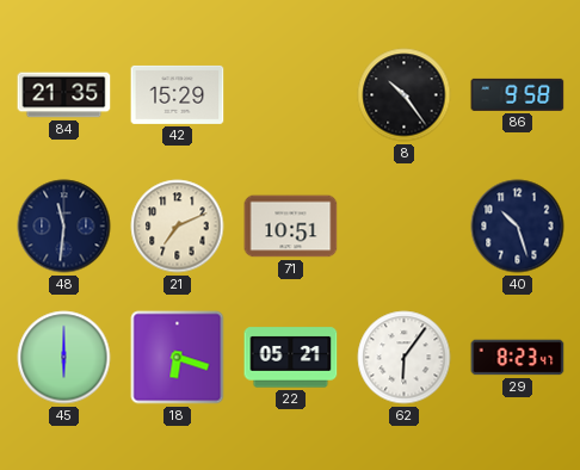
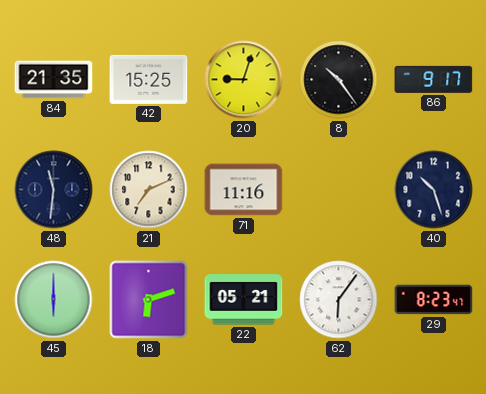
42: 15:29 -> 15:25 (149, 79)
20: none -> 9:03 (244, 80)
86: 9:58 -> 9:17 (434, 79)
71: 10:51 -> 11:16 (244, 190)
18: 6:18 -> 6:12 (149, 300)
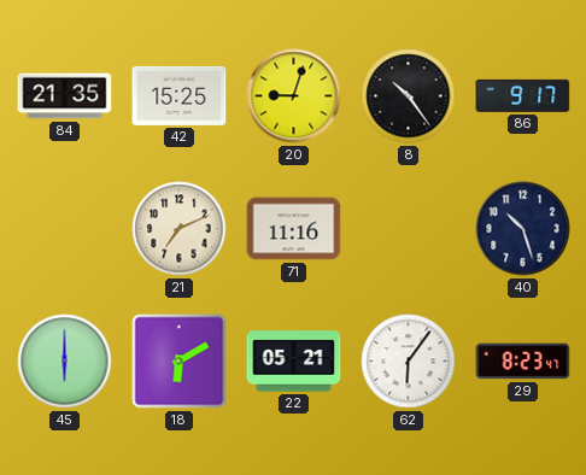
48: 11:31 -> none (54, 190)
18: 6:12 -> 6:10 (180, 362)
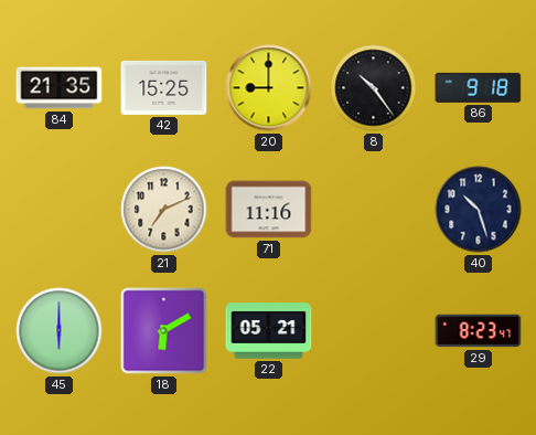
20: 9:03 -> 9:00 (269, 88)
86: 9:17 -> 9:18 (479, 87)
62: 6:06 -> none (409, 362)
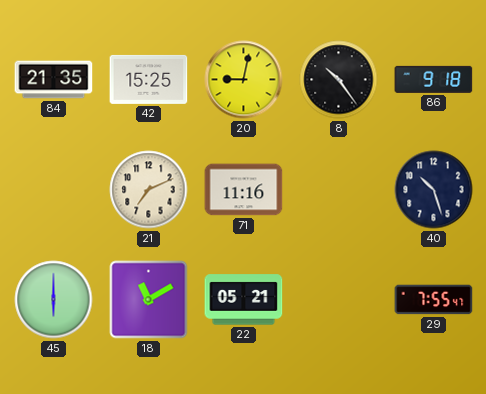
20: 9:00 -> 9:02 (244, 80)
18: 6:10 -> 11:10 (149, 300)
29: 8:23 -> 7:55 (434, 300)
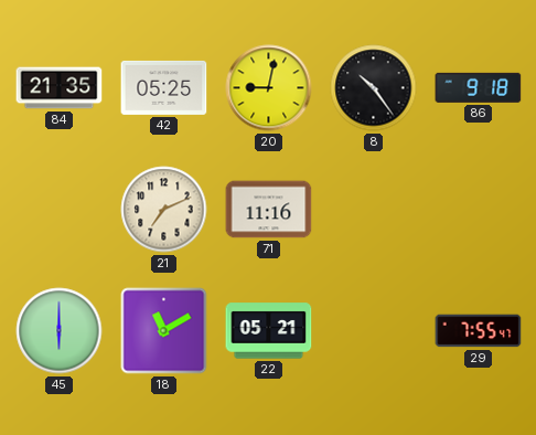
42: 15:25 -> 05:25 (164, 87)
40: 10:27 -> none (434, 190)
